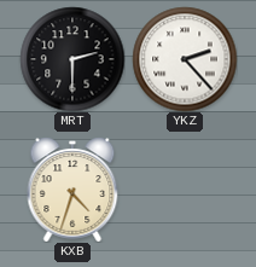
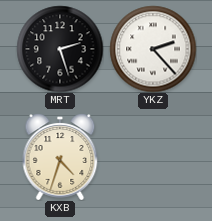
MRT: 2:30 -> 2:27 (60, 49)
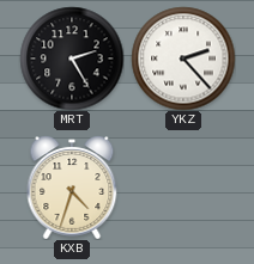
MRT: 2:27 -> 2:25 (72, 59)
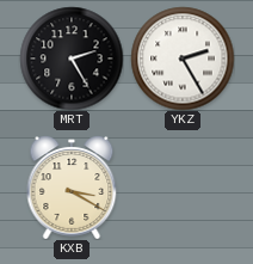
YKZ: 2:23 -> 2:25 (183, 59)
KXB: 4:33 -> 3:20 (72, 188)
